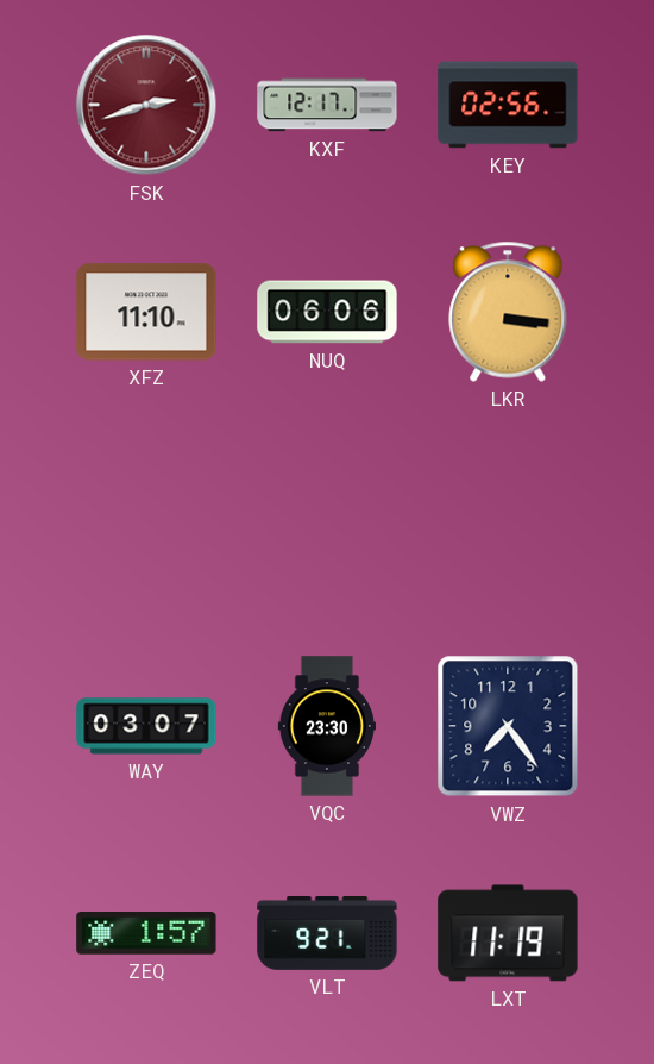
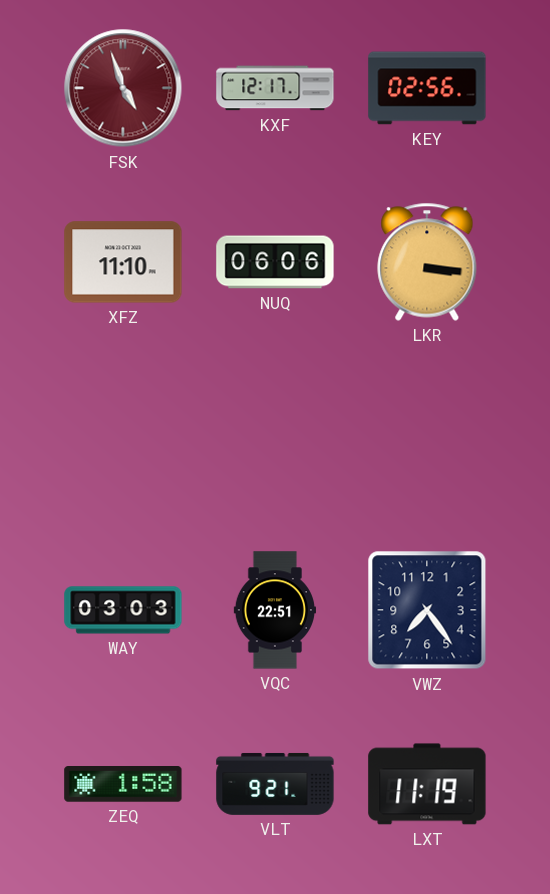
FSK: 2:42 -> 4:57 (123, 88)
WAY: 03:07 -> 03:03 (123, 610)
VQC: 23:30 -> 22:51 (274, 610)
ZEQ: 1:57 -> 1:58 (123, 785)
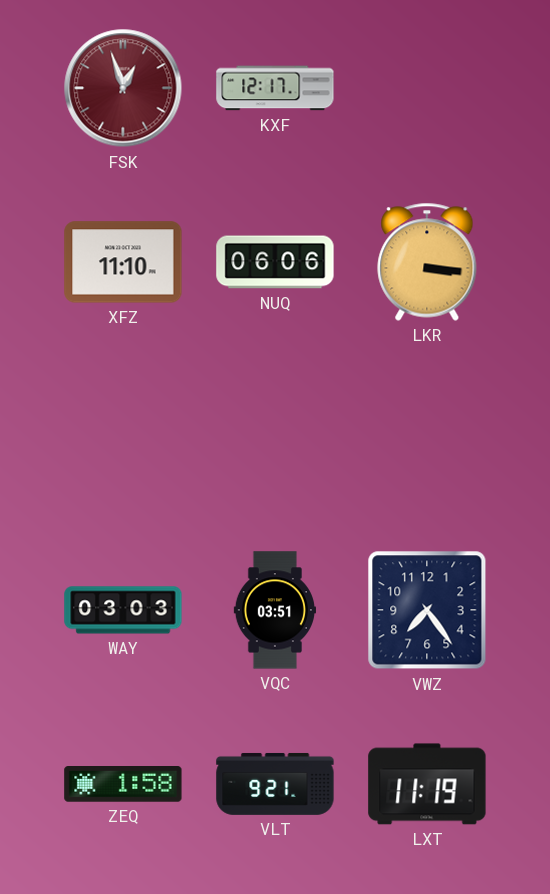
FSK: 4:57 -> 12:57 (123, 88)
KEY: 02:56 -> none (427, 88)
VQC: 22:51 -> 03:51 (274, 610)
